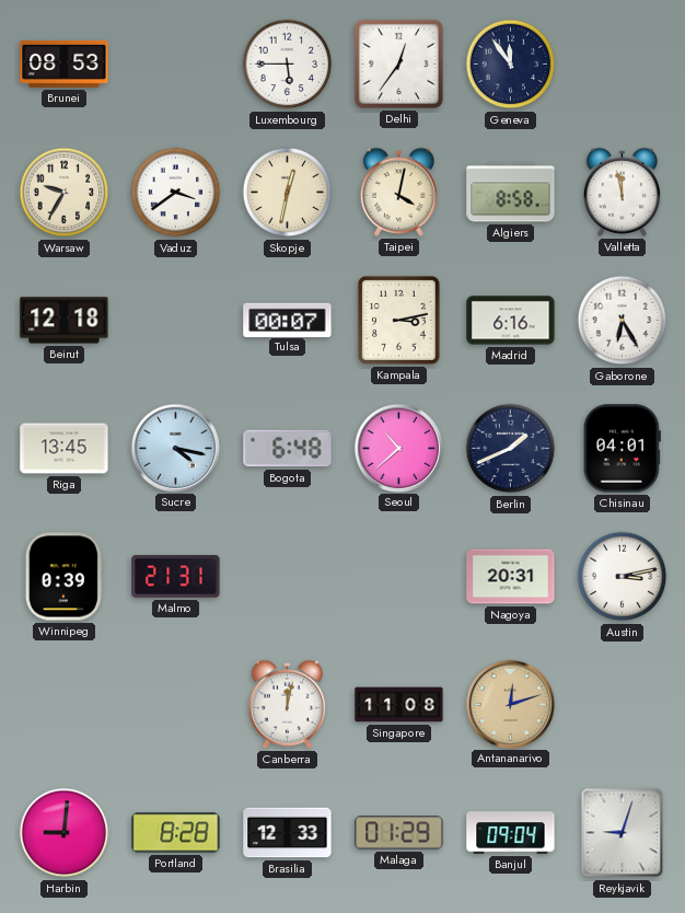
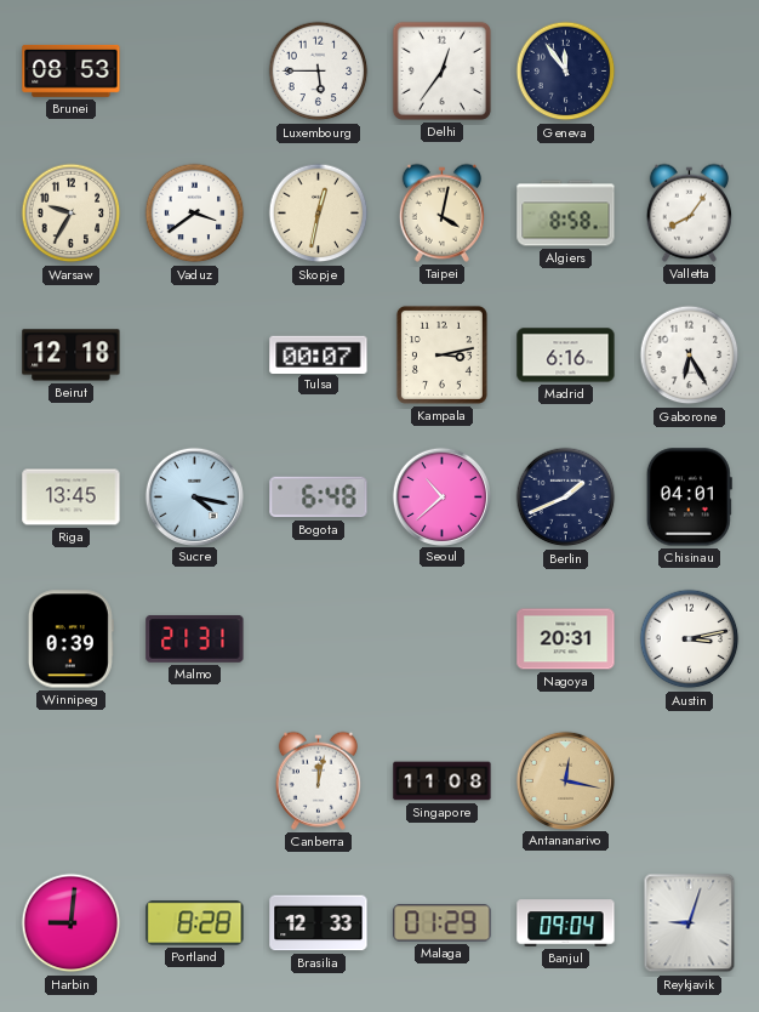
Valletta: 11:58 -> 8:06 (689, 212)
Antananarivo: 12:12 -> 12:17 (565, 780)
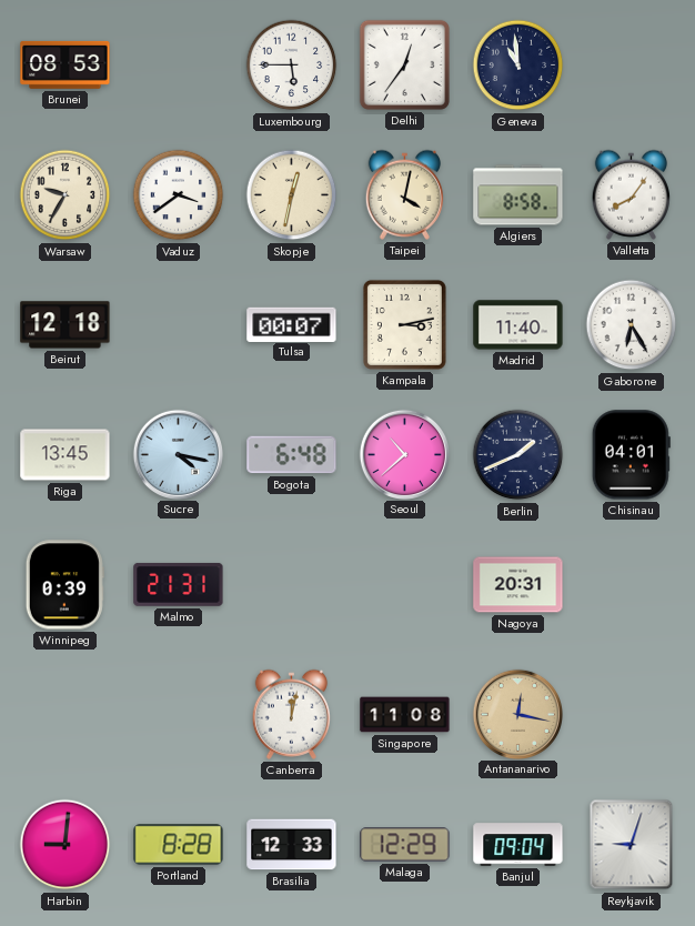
Geneva: 11:54 -> 10:59 (518, 66)
Madrid: 6:16 -> 11:40 (518, 325)
Austin: 3:13 -> none (690, 639)
Malaga: 01:29 -> 12:29 (405, 845)
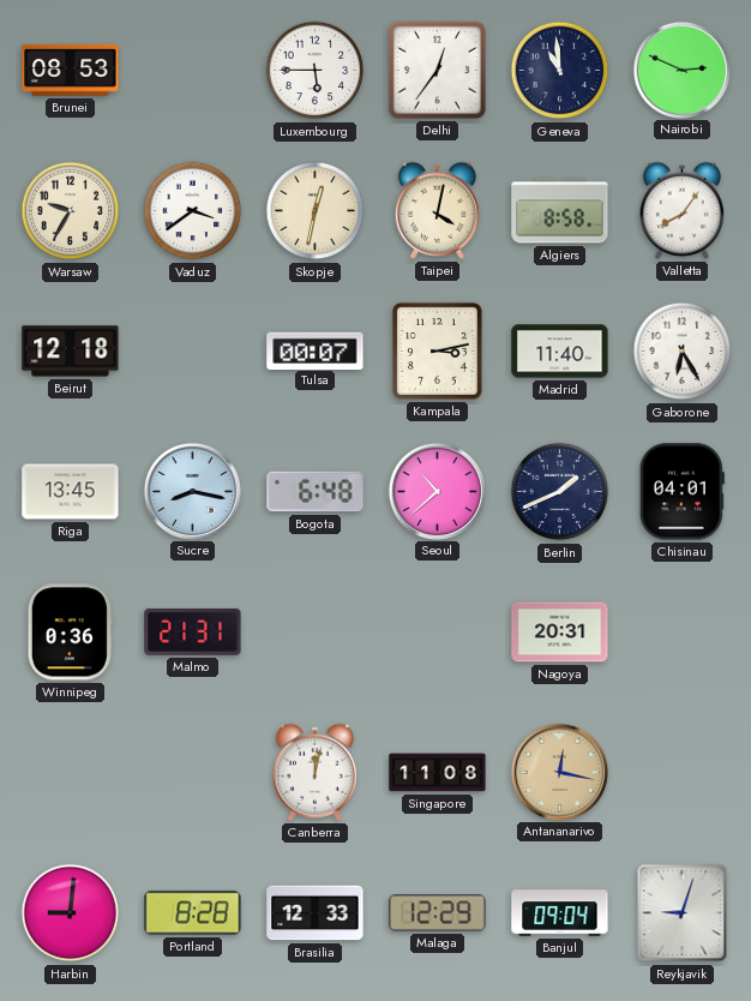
Nairobi: none -> 2:49 (681, 70)
Sucre: 4:17 -> 8:17 (192, 491)
Winnipeg: 0:39 -> 0:36 (70, 633)
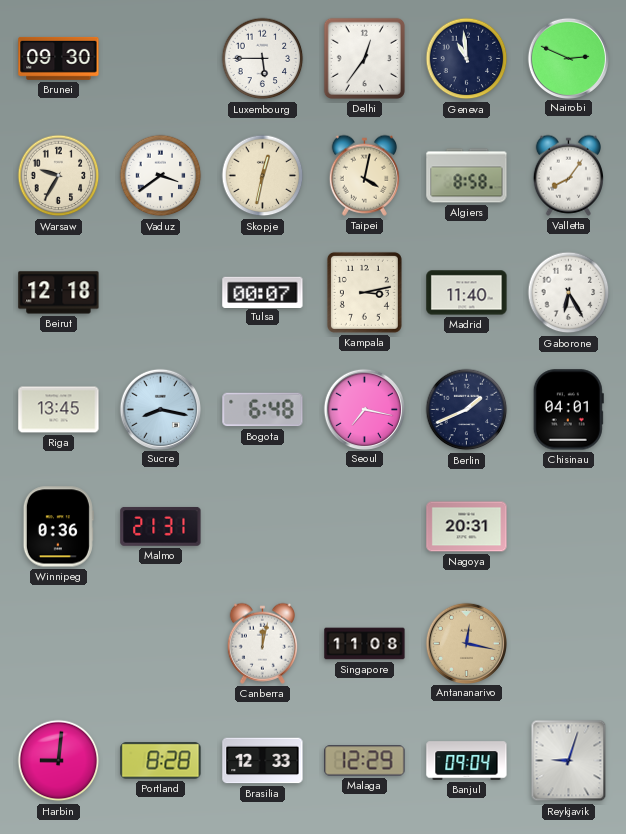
Brunei: 08:53 -> 09:30 (59, 58)
Seoul: 10:38 -> 7:17 (364, 409)
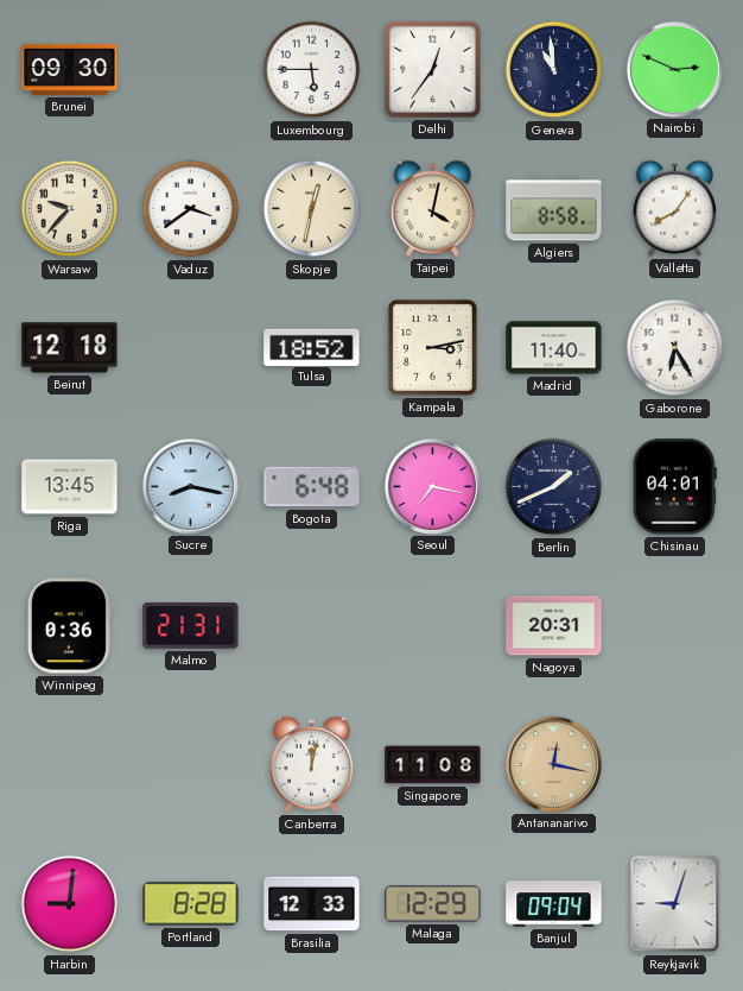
Warsaw: 9:35 -> 9:37 (70, 209)
Tulsa: 00:07 -> 18:52 (312, 347)
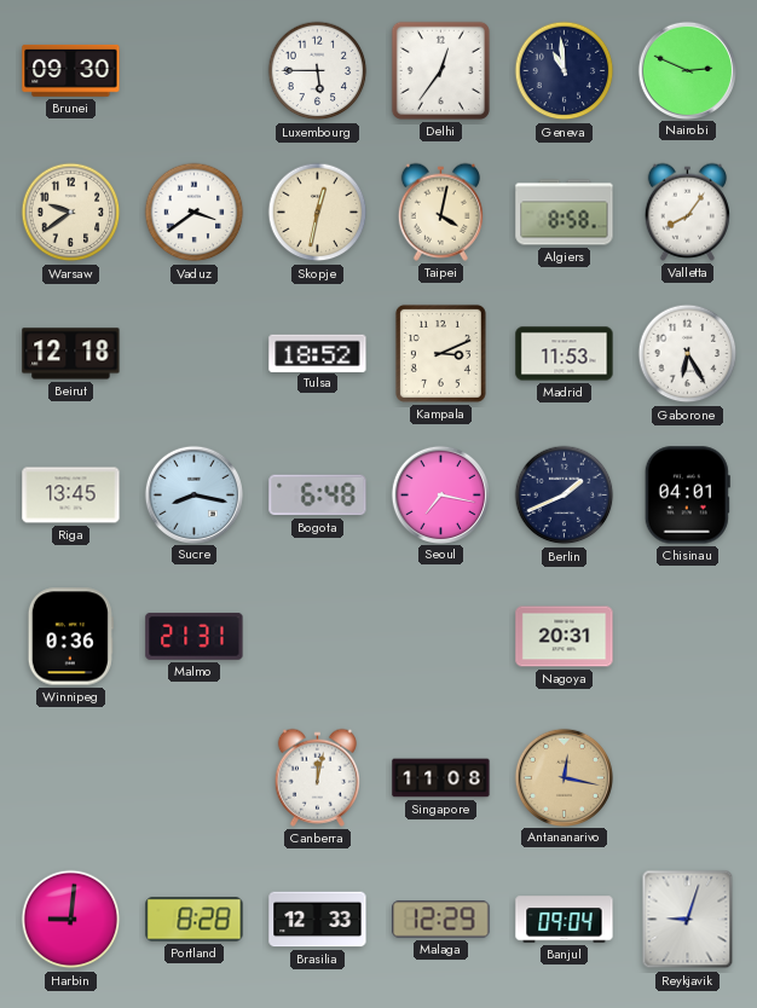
Warsaw: 9:37 -> 9:39 (71, 213)
Kampala: 3:13 -> 3:11 (440, 353)
Madrid: 11:40 -> 11:53 (565, 354)
